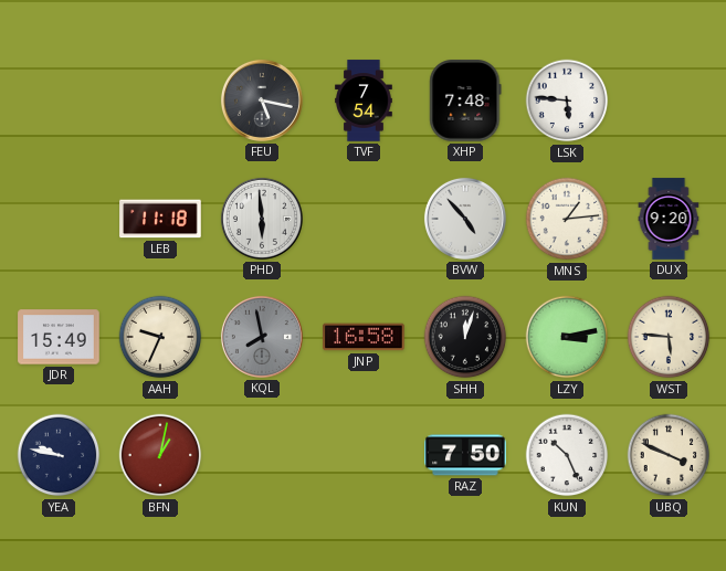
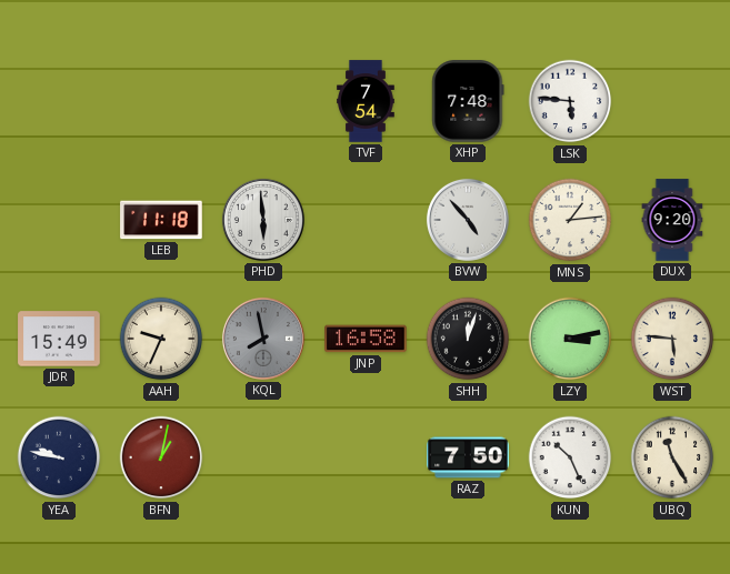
FEU: 5:17 -> none (262, 101)
UBQ: 3:49 -> 11:25 (672, 457)
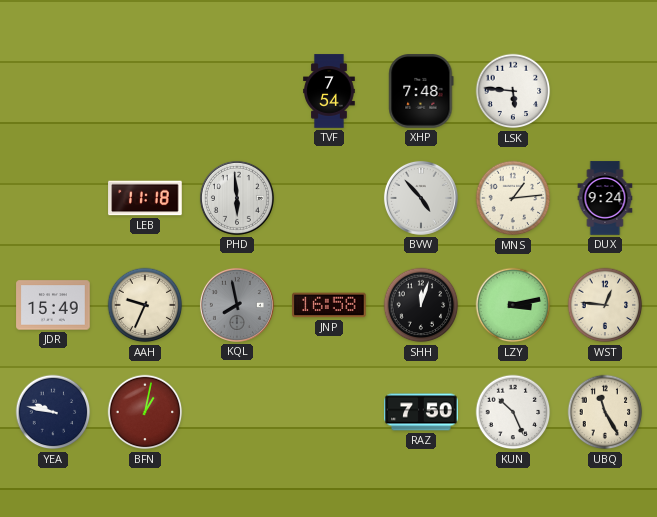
DUX: 9:20 -> 9:24 (605, 198)
WST: 5:46 -> 12:46 (605, 305)
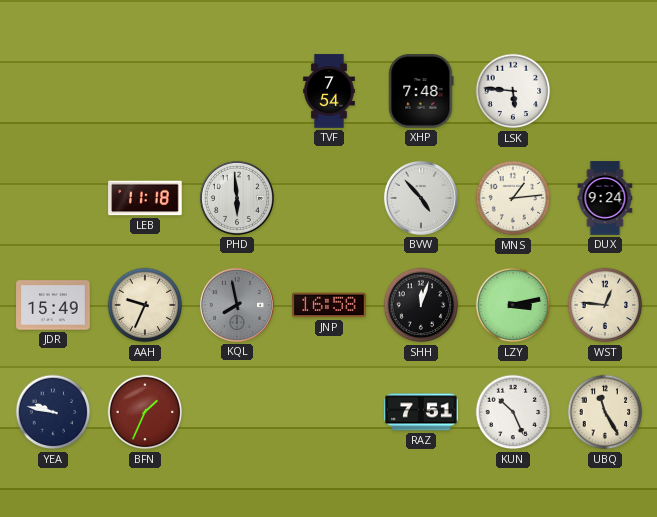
BFN: 1:02 -> 1:34 (145, 412)
RAZ: 7:50 -> 7:51 (421, 412)
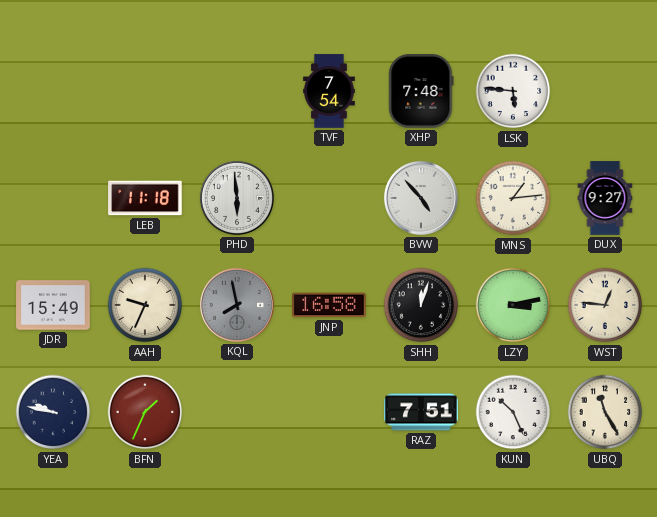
DUX: 9:24 -> 9:27 (605, 198)
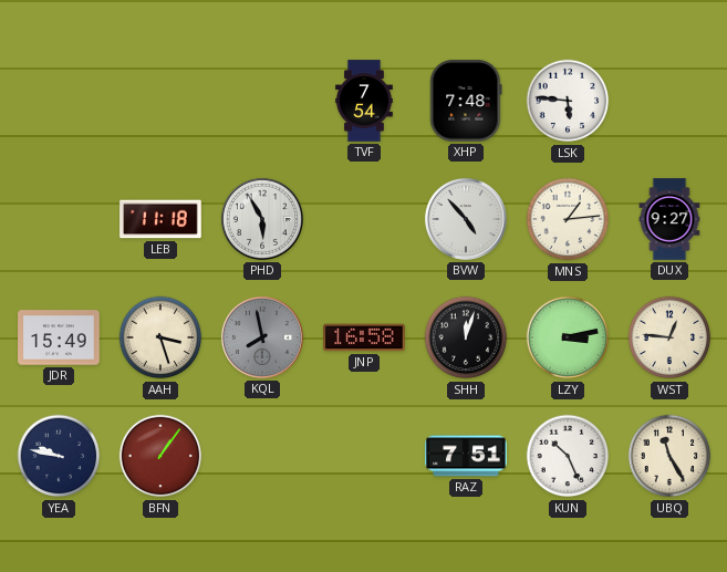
PHD: 5:59 -> 5:55 (262, 219)
AAH: 9:34 -> 3:27 (160, 337)
BFN: 1:34 -> 1:06 (160, 456)
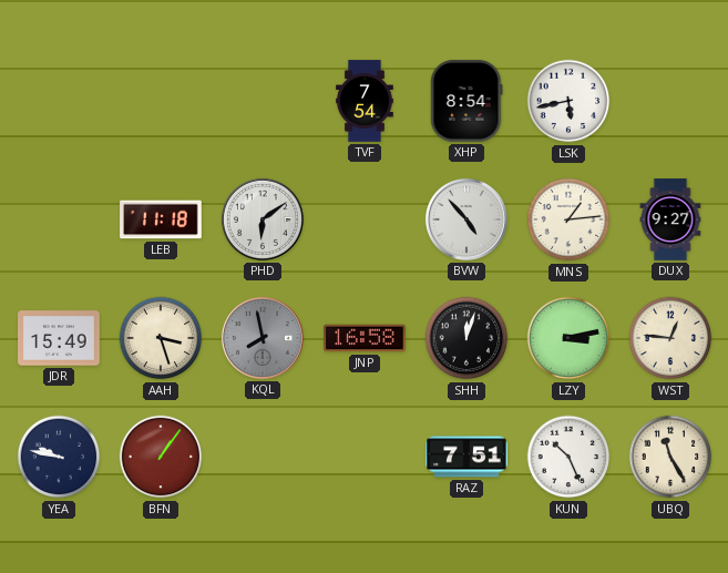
XHP: 7:48 -> 8:54 (466, 101)
LSK: 5:46 -> 5:43 (568, 101)
PHD: 5:55 -> 6:09 (263, 219)
